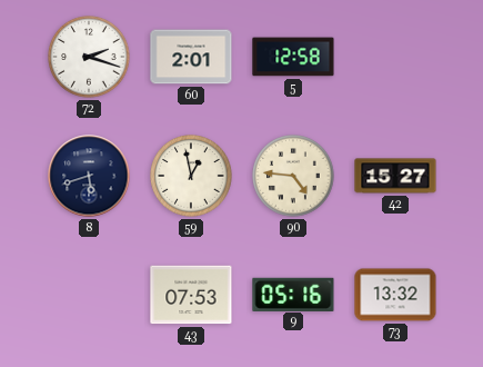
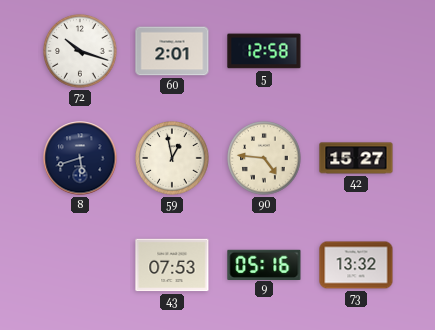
72: 2:18 -> 10:18 (80, 51)
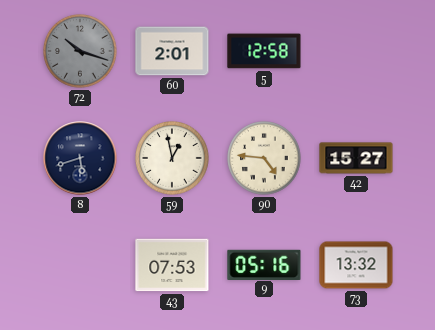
72 dial: white -> grey (80, 51)
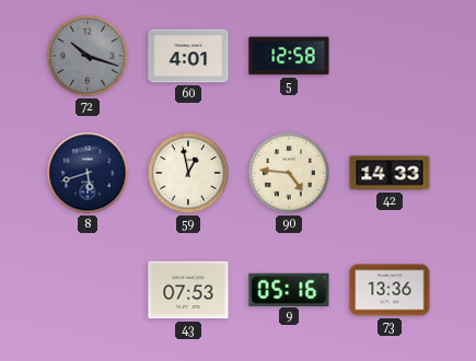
60: 2:01 -> 4:01 (188, 56)
42: 15:27 -> 14:33 (390, 173)
73: 13:32 -> 13:36 (390, 290)
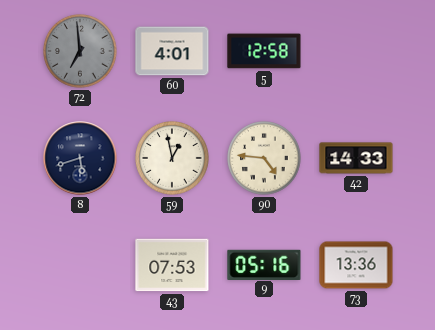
72: 10:18 -> 6:59 (80, 51)
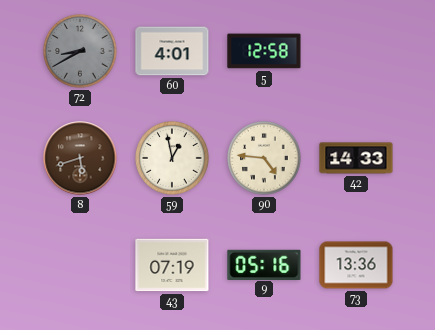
72: 6:59 -> 8:40 (80, 51)
8 dial: navy -> brown (80, 158)
43: 07:53 -> 07:19 (172, 265)
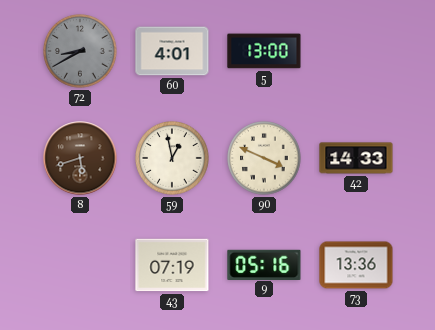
5: 12:58 -> 13:00 (264, 51)
90: 4:46 -> 3:49 (264, 158)
